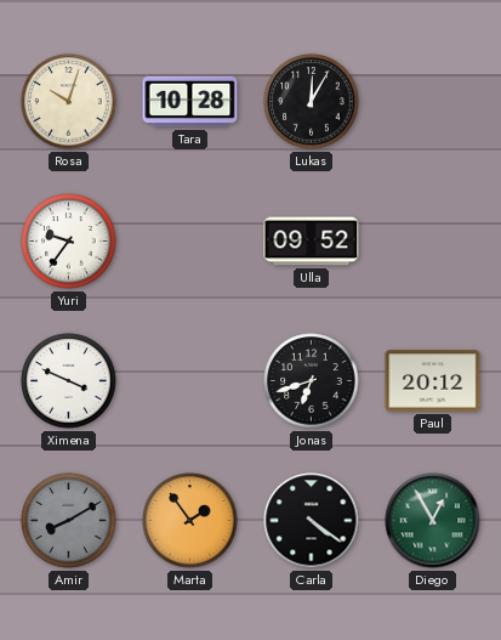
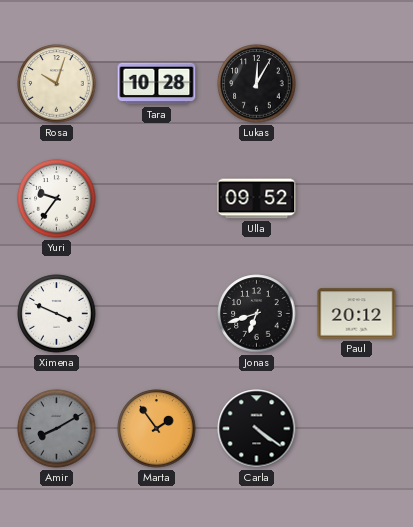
Diego: 12:55 -> none (433, 521)
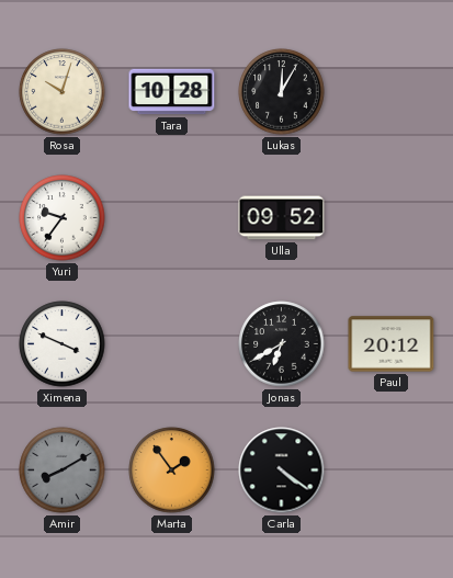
Jonas: 6:42 -> 6:40 (282, 344)
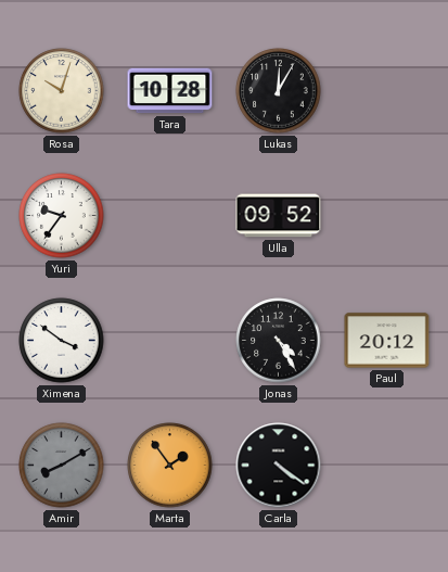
Ximena: 3:49 -> 3:51 (62, 341)
Jonas: 6:40 -> 4:25 (279, 341)
